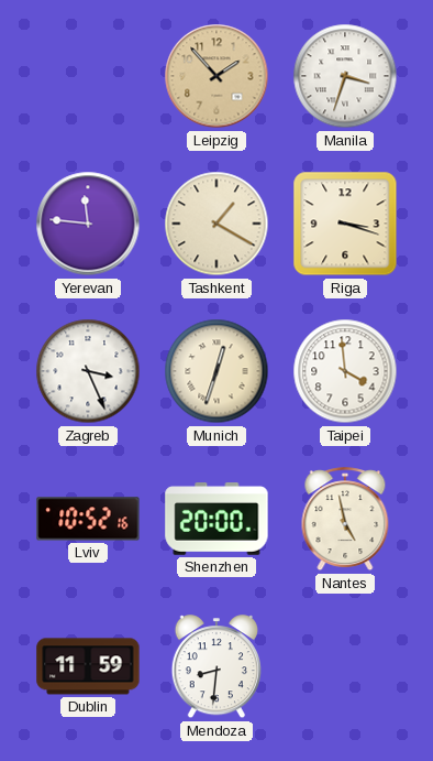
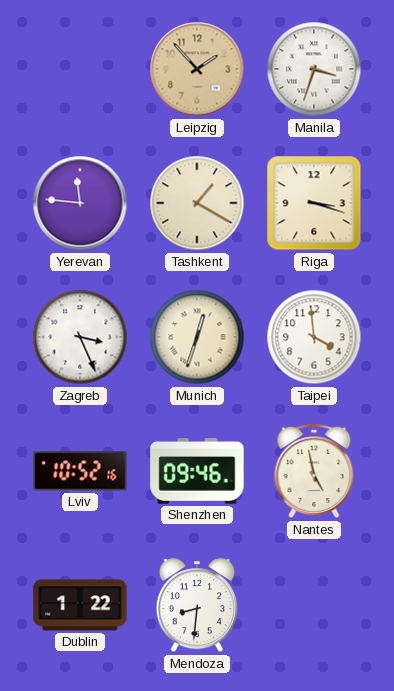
Shenzhen: 20:00 -> 09:46 (197, 471)
Dublin: 11:59 -> 1:22 (80, 605)
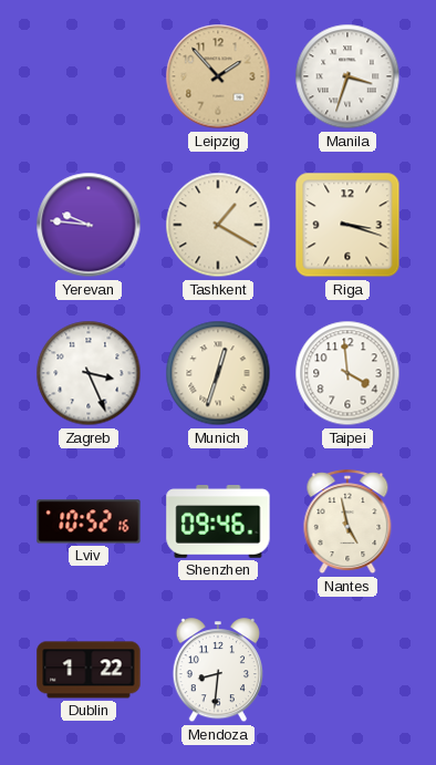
Yerevan: 11:46 -> 9:46 (89, 225)
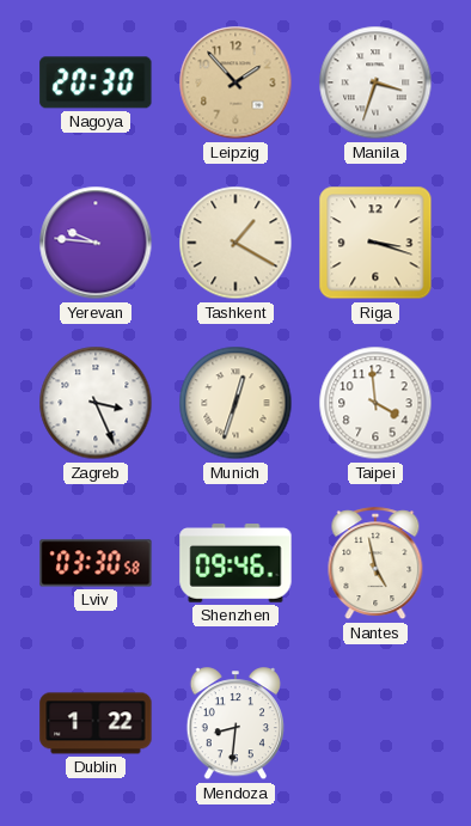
Nagoya: none -> 20:30 (96, 82)
Lviv: 10:52 -> 03:30 (96, 563)
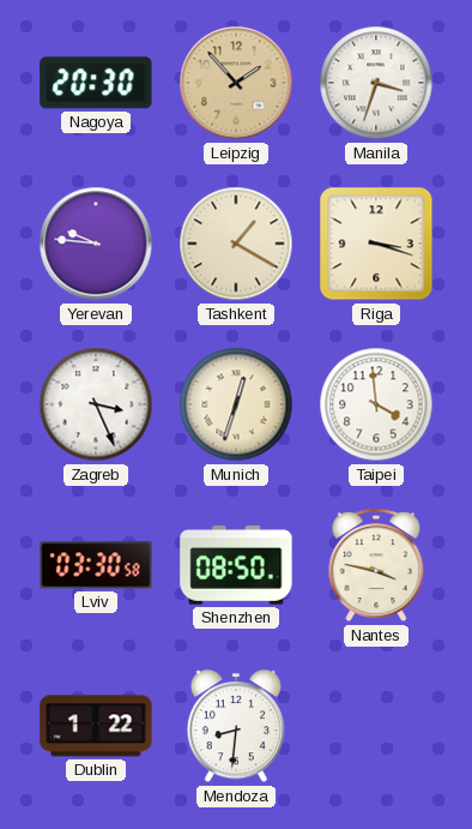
Shenzhen: 09:46 -> 08:50 (236, 565)
Nantes: 4:58 -> 3:47 (376, 566)
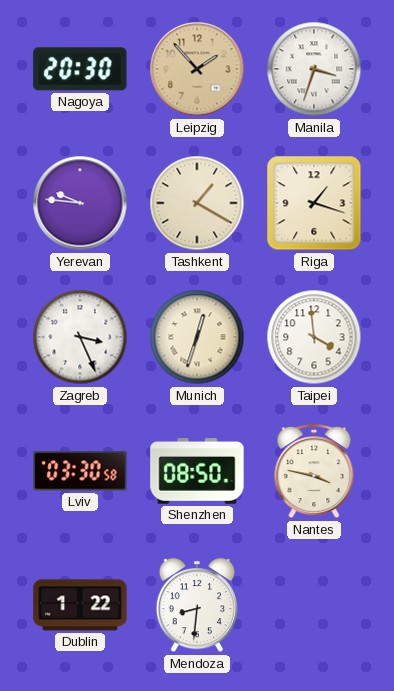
Riga: 3:18 -> 1:18 (314, 203)
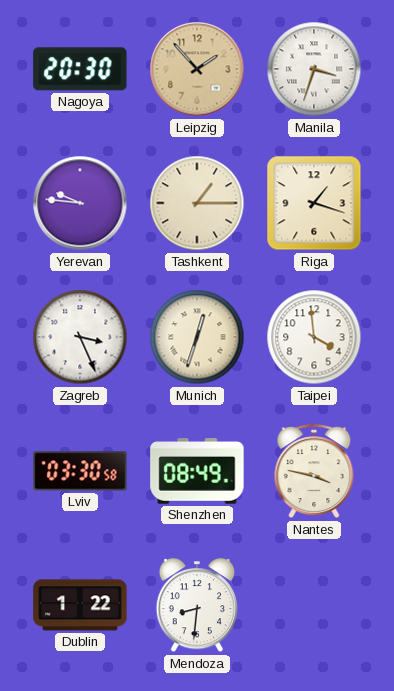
Tashkent: 1:20 -> 1:15 (197, 203)
Shenzhen: 08:50 -> 08:49 (197, 471)
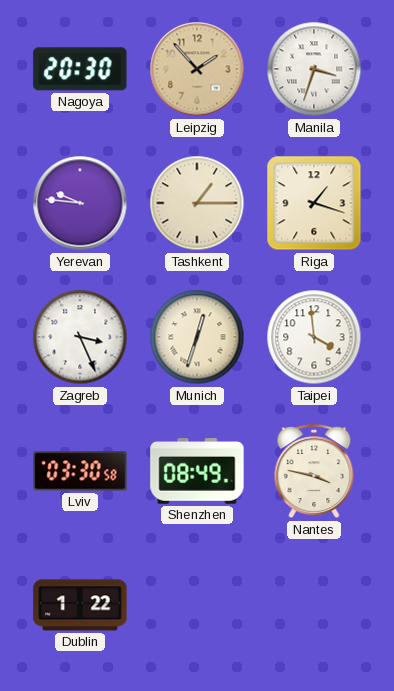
Mendoza: 8:31 -> none (196, 606)
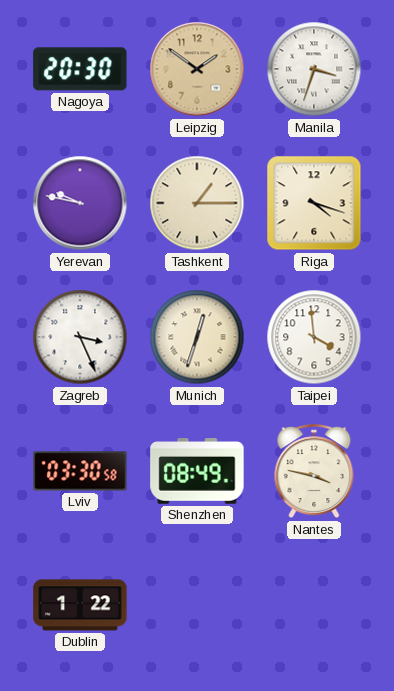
Leipzig: 1:53 -> 1:51 (197, 69)
Yerevan: 9:46 -> 9:47 (80, 203)
Riga: 1:18 -> 4:18 (314, 203)
